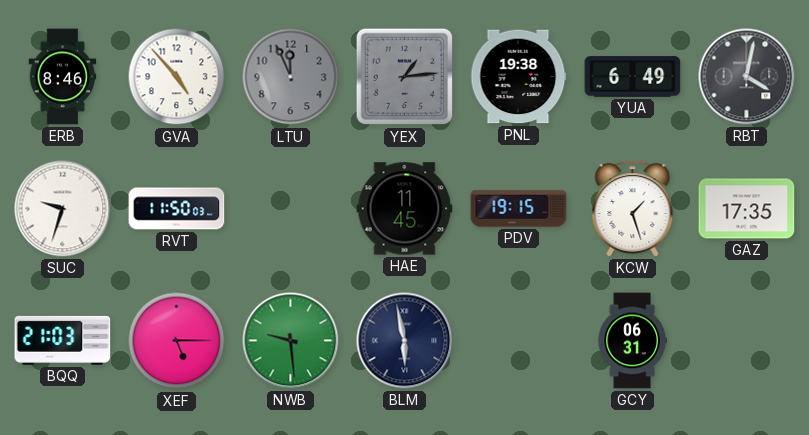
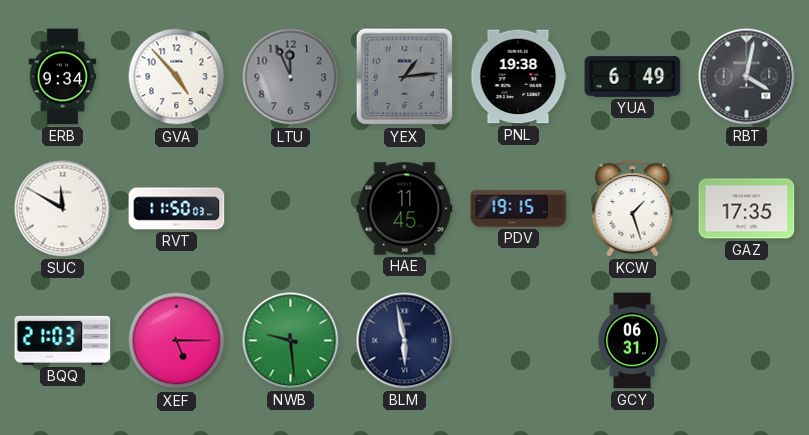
ERB: 8:46 -> 9:34 (63, 77)
SUC: 9:33 -> 11:50 (63, 209)
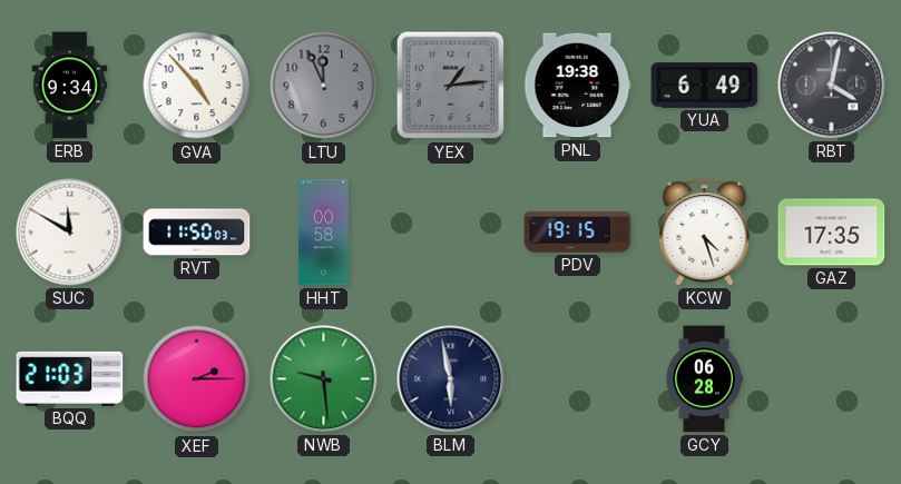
HHT: none -> 00:58 (324, 233)
HAE: 11:45 -> none (405, 209)
KCW: 1:27 -> 4:27 (705, 233)
XEF: 5:15 -> 2:15 (197, 379)
GCY: 06:31 -> 06:28 (704, 379)
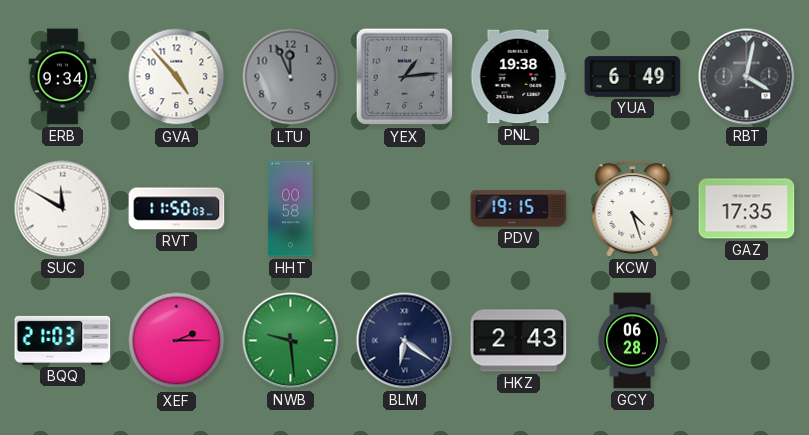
BLM: 5:58 -> 6:21 (405, 341)
HKZ: none -> 2:43 (519, 341)
